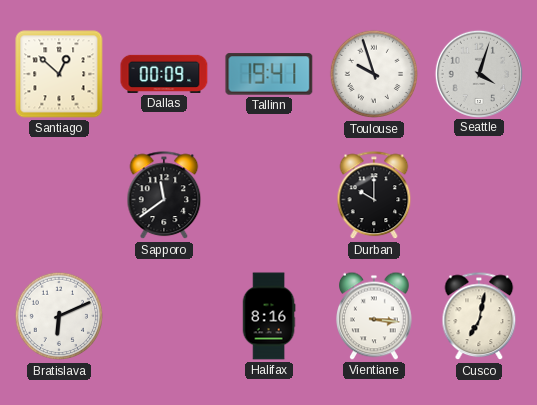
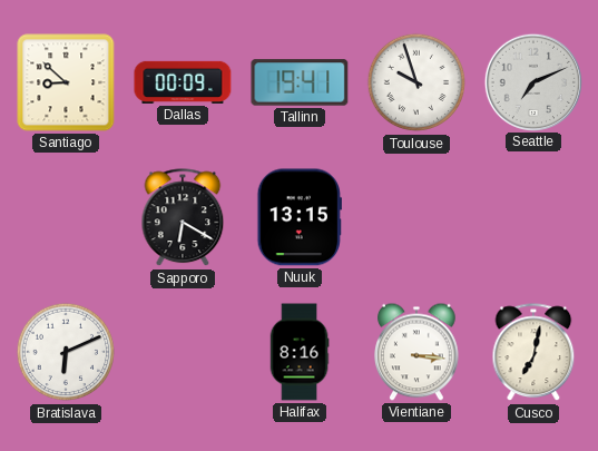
Santiago: 12:52 -> 8:52 (66, 82)
Seattle: 4:03 -> 7:11 (532, 81)
Sapporo: 11:39 -> 6:20 (183, 218)
Nuuk: none -> 13:15 (300, 217)
Durban: 10:00 -> none (374, 196)
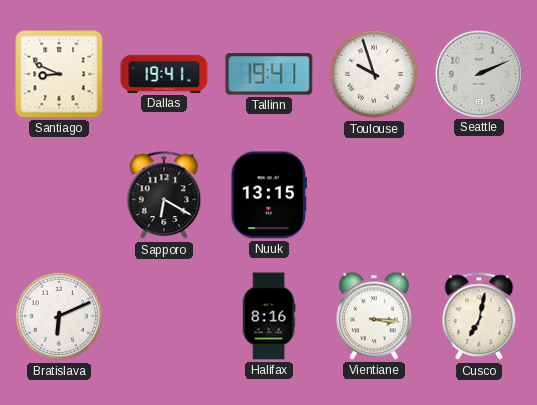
Santiago: 8:52 -> 8:49 (59, 74)
Dallas: 00:09 -> 19:41 (164, 74)
Seattle: 7:11 -> 2:11 (478, 73)
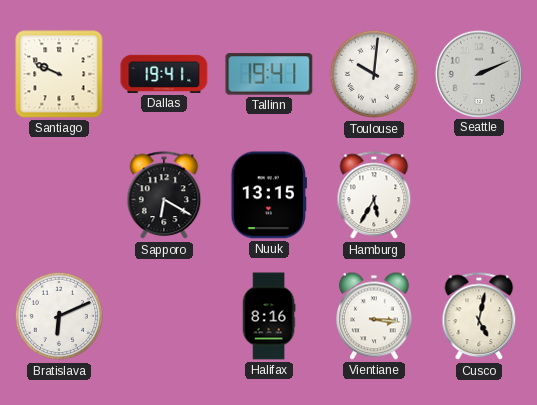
Santiago: 8:49 -> 9:49 (59, 74)
Toulouse: 9:57 -> 10:01 (374, 74)
Hamburg: none -> 5:35 (374, 196)
Cusco: 7:02 -> 5:02 (479, 317)
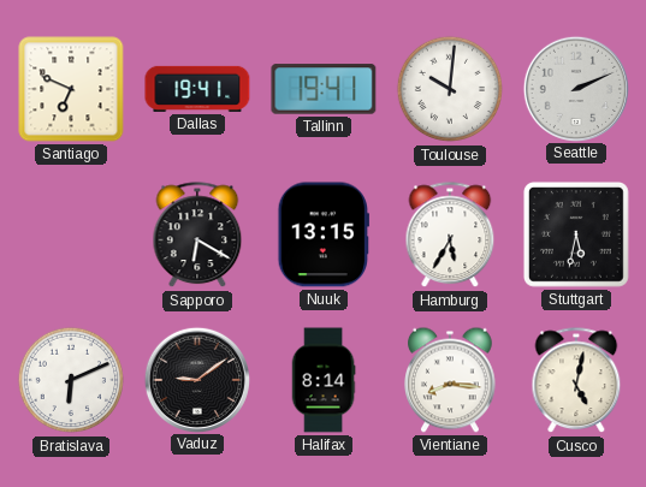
Santiago: 9:49 -> 6:49 (71, 89)
Stuttgart: none -> 5:32 (576, 234)
Vaduz: none -> 9:09 (196, 379)
Halifax: 8:16 -> 8:14 (324, 380)
Vientiane: 3:16 -> 8:16 (451, 380)
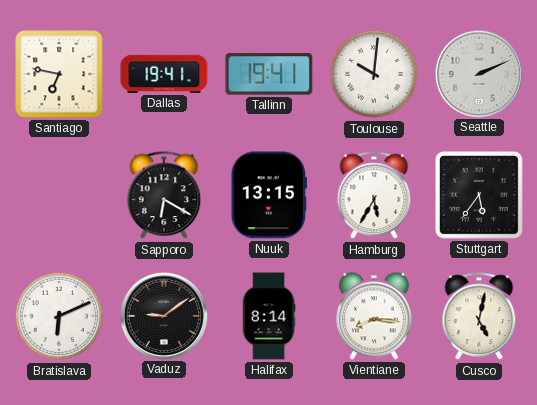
Santiago: 6:49 -> 6:47 (59, 74)
Stuttgart: 5:32 -> 5:36 (479, 195)
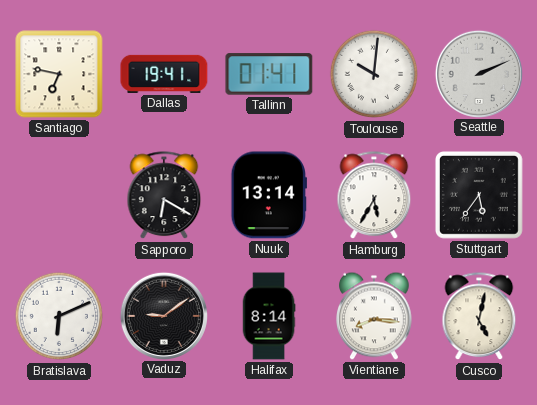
Tallinn: 19:41 -> 01:41 (269, 74)
Nuuk: 13:15 -> 13:14 (269, 195)
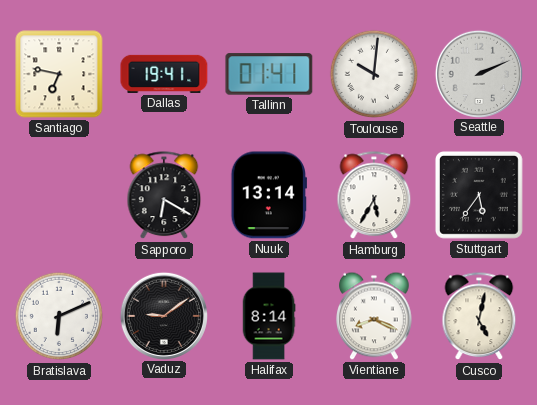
Vientiane: 8:16 -> 8:19 (375, 316)
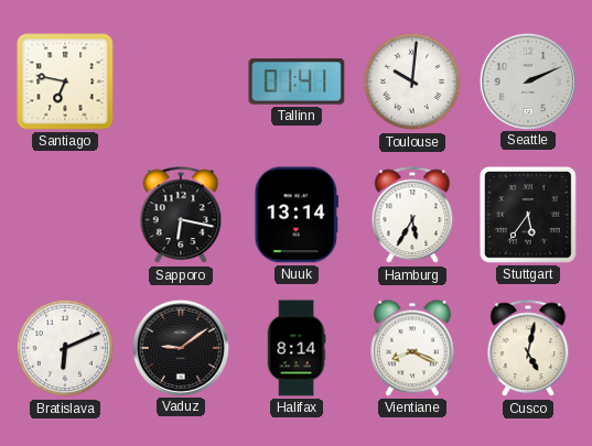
Dallas: 19:41 -> none (164, 74)
Sapporo: 6:20 -> 6:17 (181, 216)
